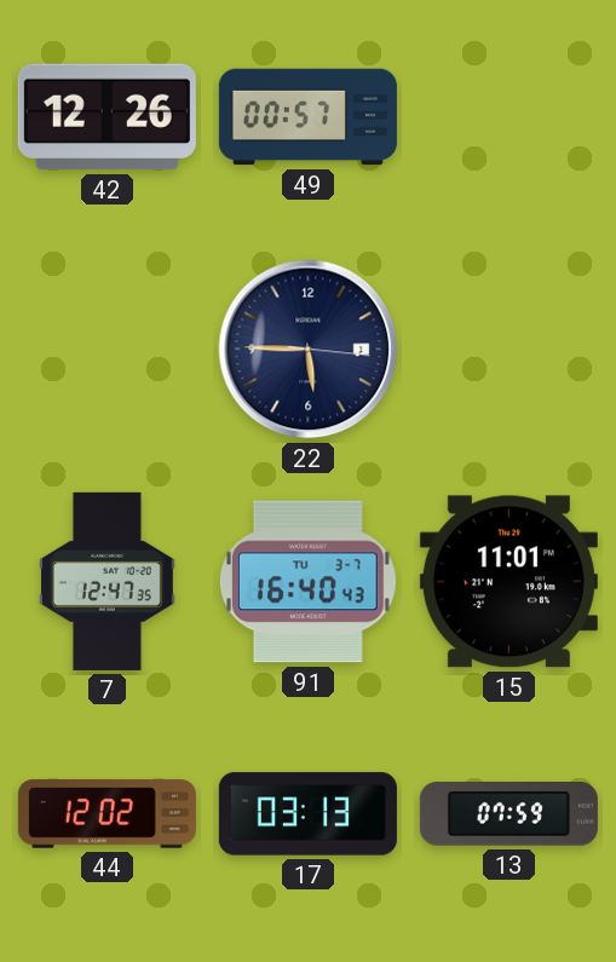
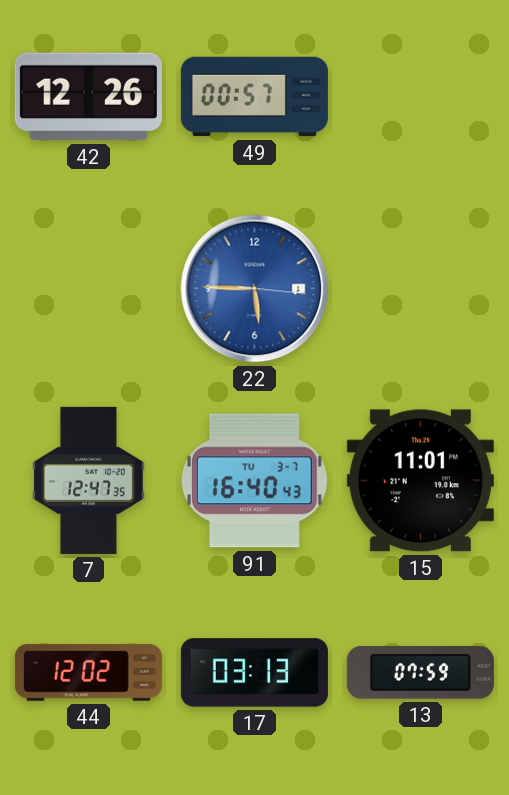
22 dial: navy -> blue (255, 289)
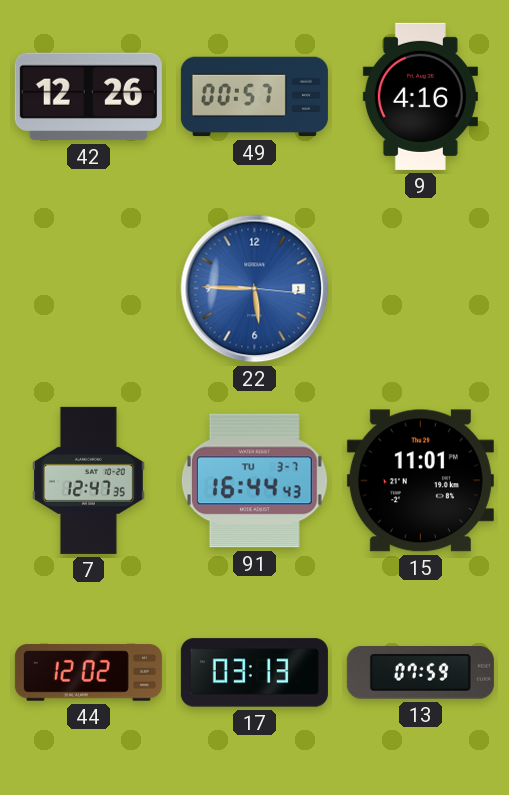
9: none -> 4:16 (420, 96)
91: 16:40 -> 16:44 (254, 481)
